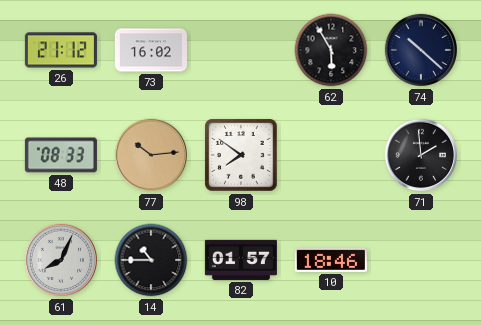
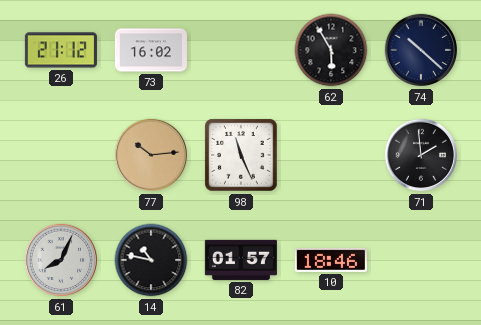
48: 08:33 -> none (61, 155)
98: 7:51 -> 11:26 (241, 155)
14: 10:45 -> 10:47 (151, 260)
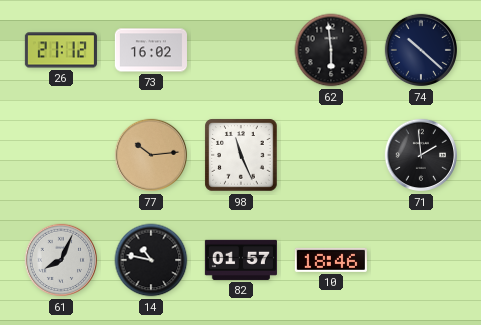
62: 5:55 -> 5:59 (331, 50)
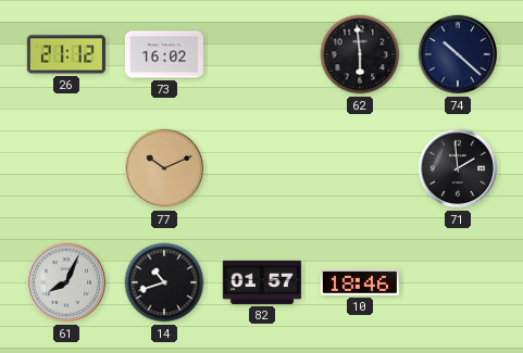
77: 10:14 -> 10:11 (164, 168)
98: 11:26 -> none (241, 155)
14: 10:47 -> 10:42 (164, 282)
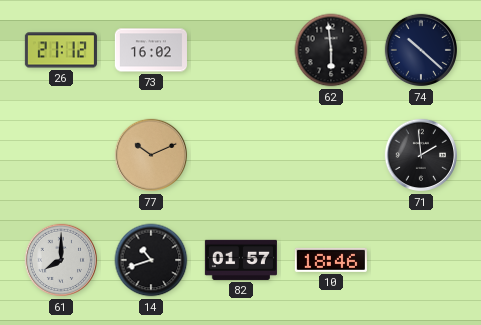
61: 8:04 -> 8:00 (61, 260)
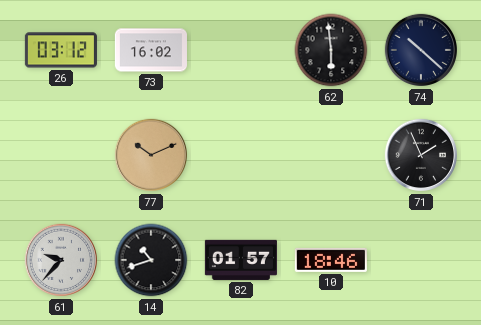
26: 21:12 -> 03:12 (61, 50)
71: 1:59 -> 1:56 (421, 155)
61: 8:00 -> 9:37 (61, 260)
